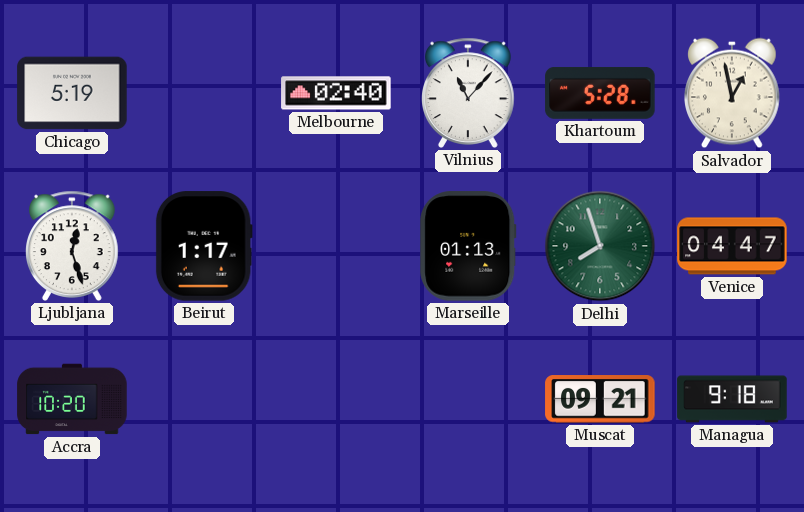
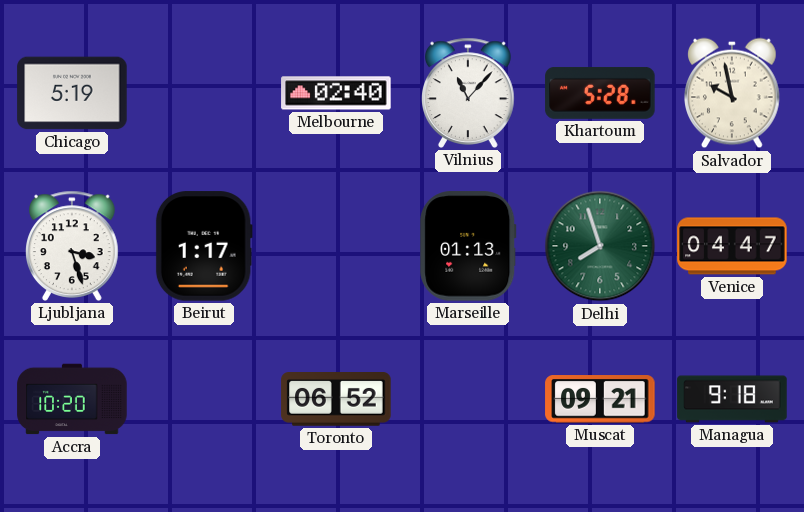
Salvador: 12:58 -> 9:58 (732, 93)
Ljubljana: 12:27 -> 3:27 (73, 246)
Toronto: none -> 06:52 (336, 399)
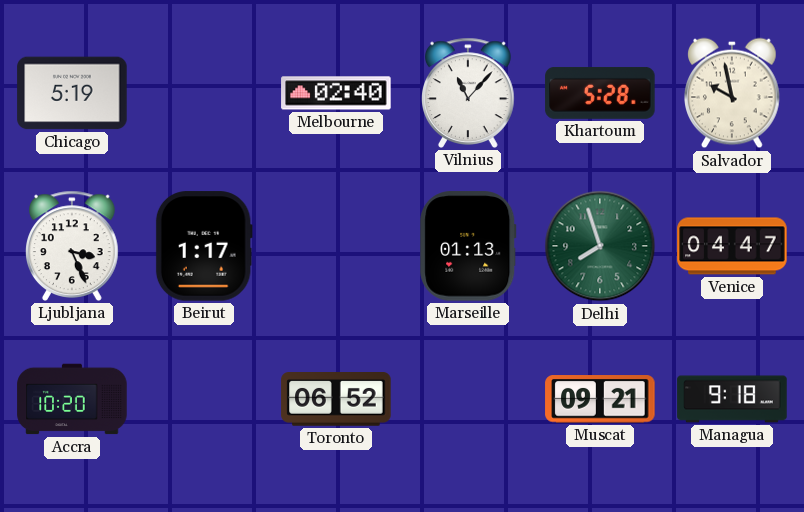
Ljubljana: 3:27 -> 3:26 (73, 246)
